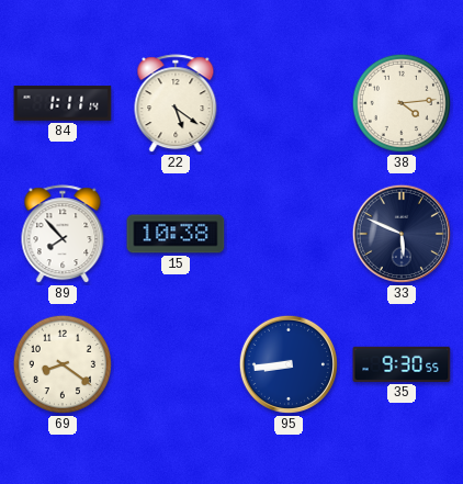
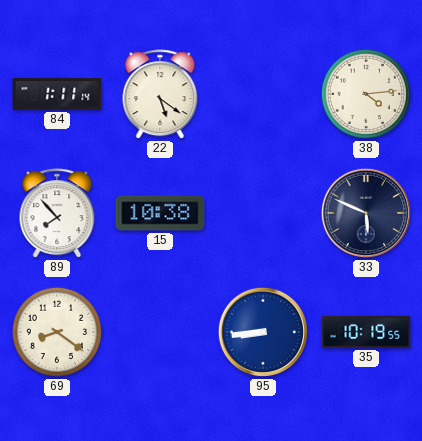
35: 9:30 -> 10:19 (366, 332)
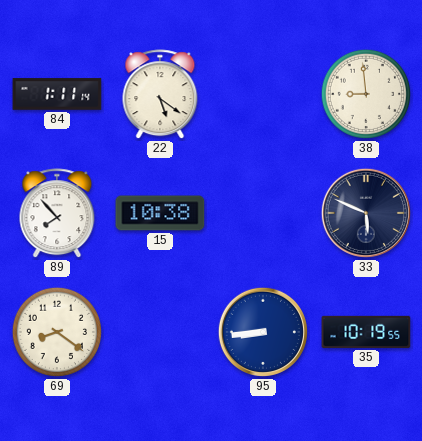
38: 4:14 -> 8:59 (366, 94)
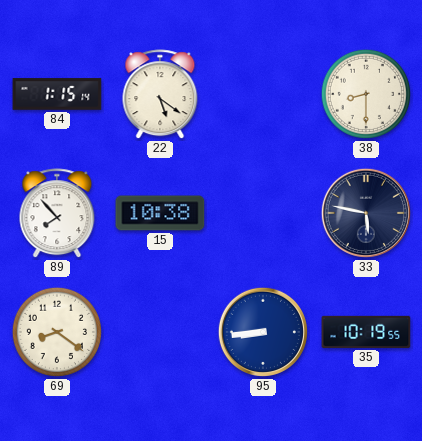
84: 1:11 -> 1:15 (57, 94)
38: 8:59 -> 8:30 (366, 94)
33: 5:49 -> 5:47 (366, 213)
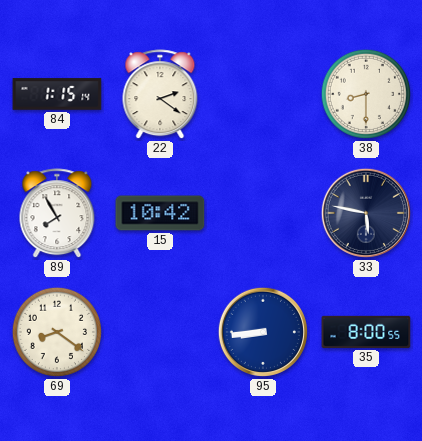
22: 5:21 -> 2:21 (160, 95)
89: 7:53 -> 7:55 (57, 214)
15: 10:38 -> 10:42 (160, 213)
35: 10:19 -> 8:00 (366, 332)
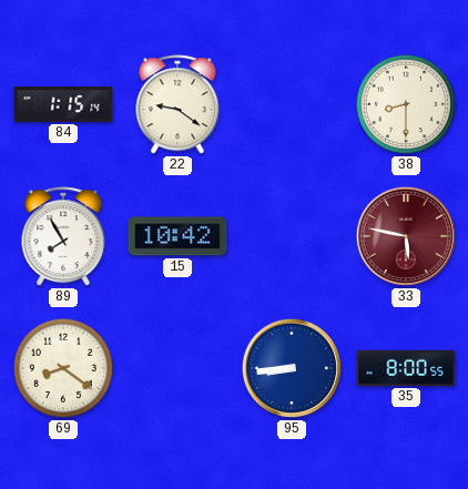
22: 2:21 -> 9:21 (177, 105)
33 dial: navy -> burgundy (406, 236)
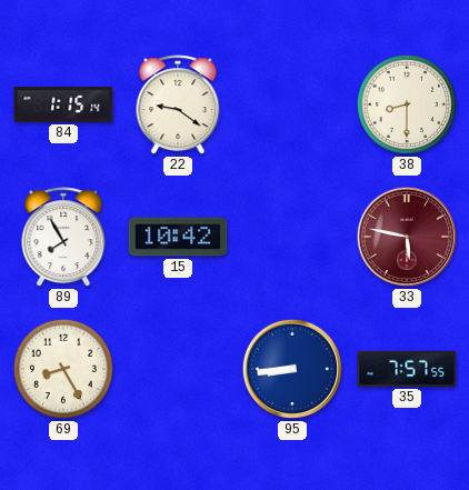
69: 8:21 -> 8:25 (63, 369)
35: 8:00 -> 7:57 (407, 369)
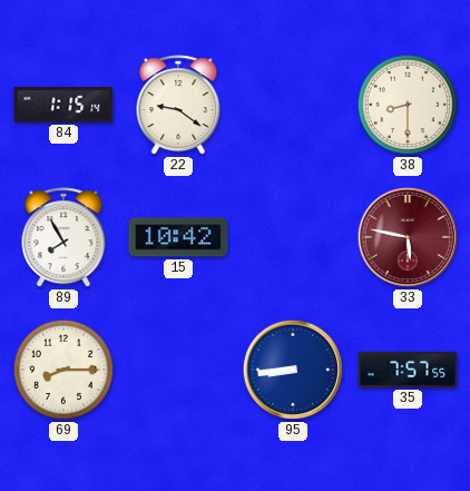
69: 8:25 -> 8:15 (63, 370)
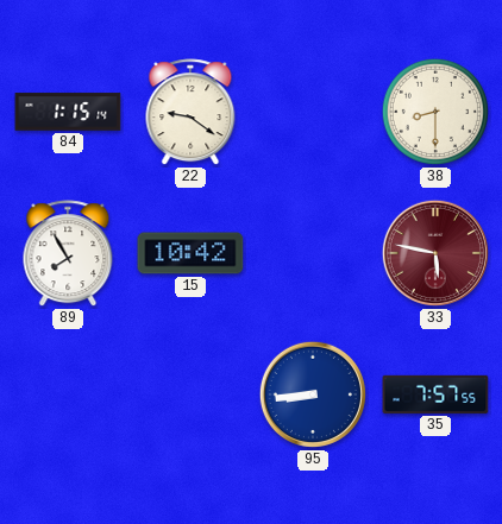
69: 8:15 -> none (63, 370)
